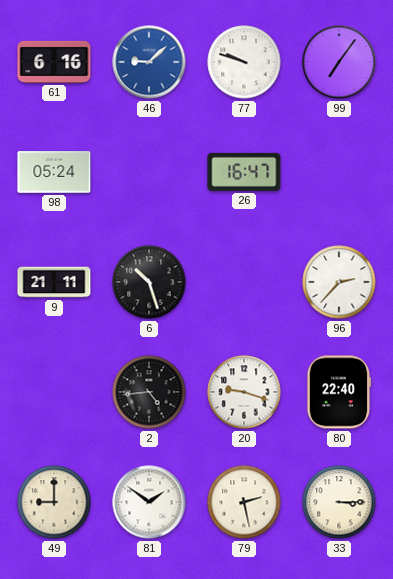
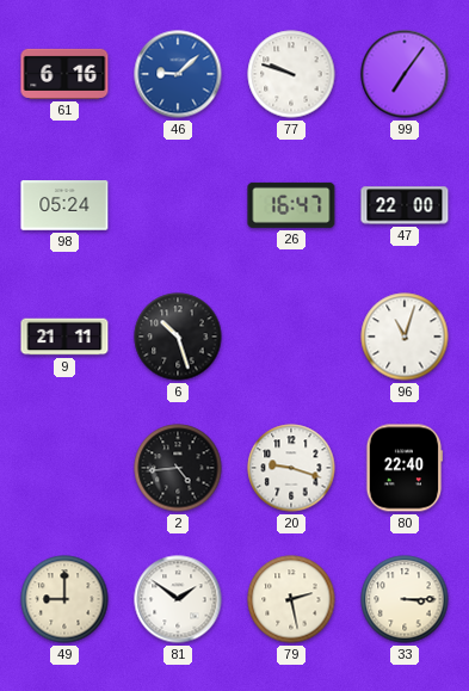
47: none -> 22:00 (405, 205)
96: 2:37 -> 11:03 (405, 337)
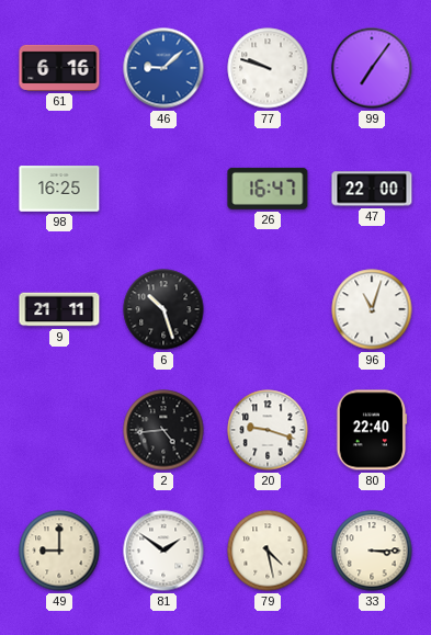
98: 05:24 -> 16:25 (59, 189)
79: 2:28 -> 4:28 (268, 551)
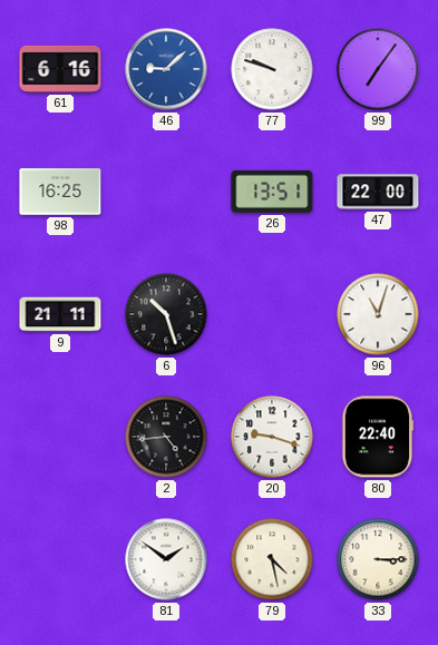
26: 16:47 -> 13:51 (272, 192)
49: 9:00 -> none (59, 551)
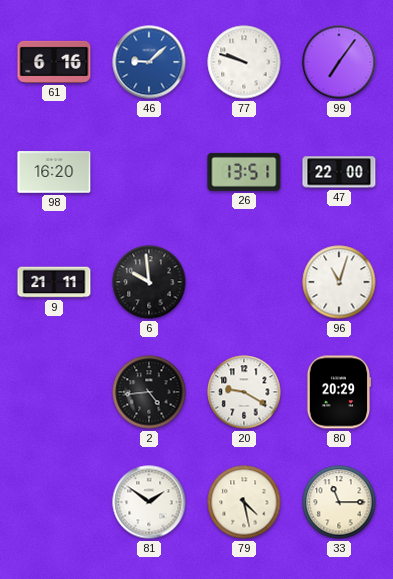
98: 16:25 -> 16:20 (54, 172)
6: 10:27 -> 9:59 (149, 282)
20: 9:18 -> 9:20 (244, 392)
80: 22:40 -> 20:29 (339, 392)
33: 3:15 -> 11:15 (339, 502)
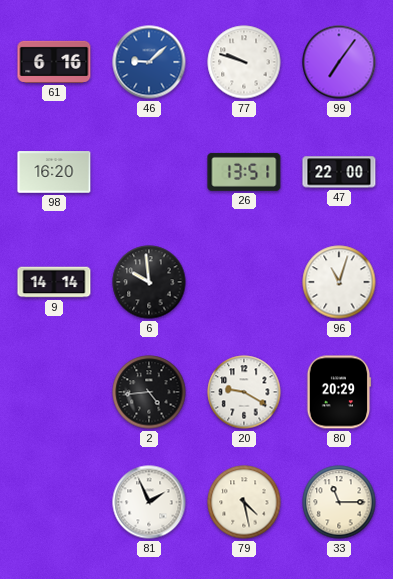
9: 21:11 -> 14:14 (54, 282)
81: 1:51 -> 1:56 (149, 502)
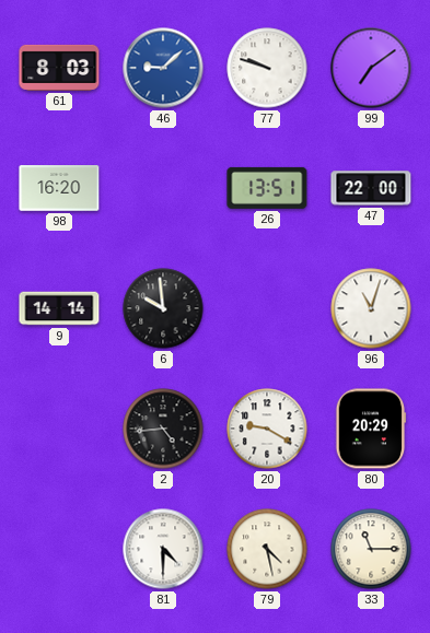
61: 6:16 -> 8:03 (59, 68)
99: 7:06 -> 7:09 (371, 68)
81: 1:56 -> 4:30 (163, 549)
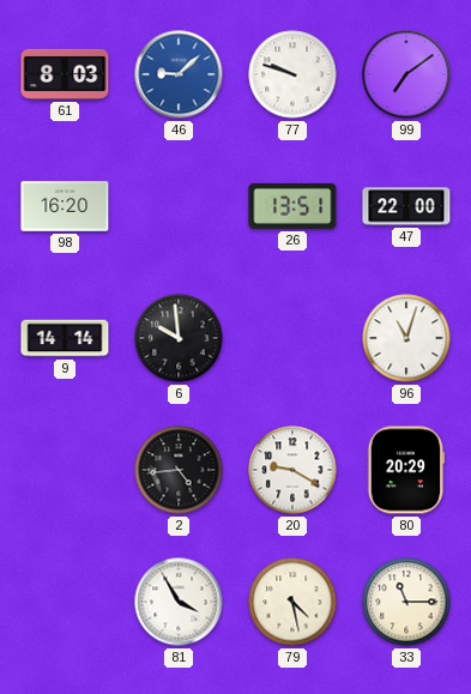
81: 4:30 -> 3:55 (179, 602)
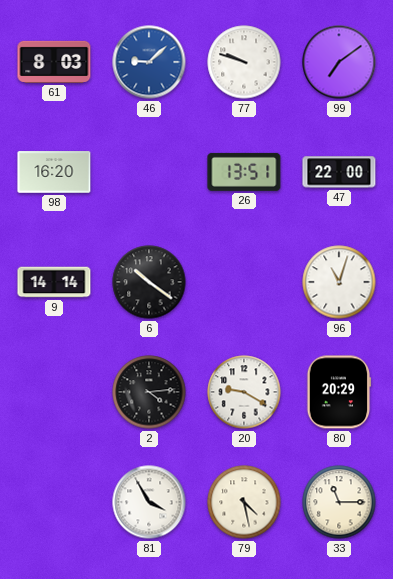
6: 9:59 -> 10:21 (149, 282)
2: 4:44 -> 4:14 (149, 392)
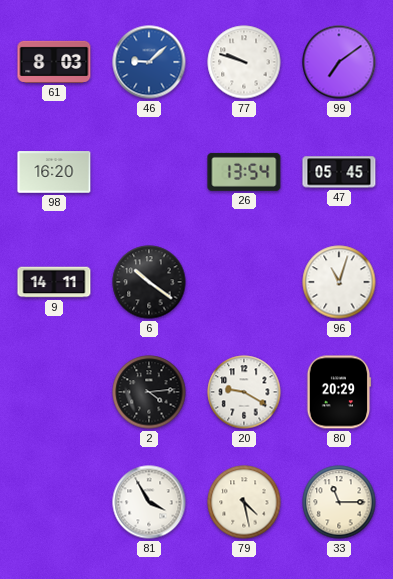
26: 13:51 -> 13:54 (244, 172)
47: 22:00 -> 05:45 (339, 172)
9: 14:14 -> 14:11 (54, 282)
